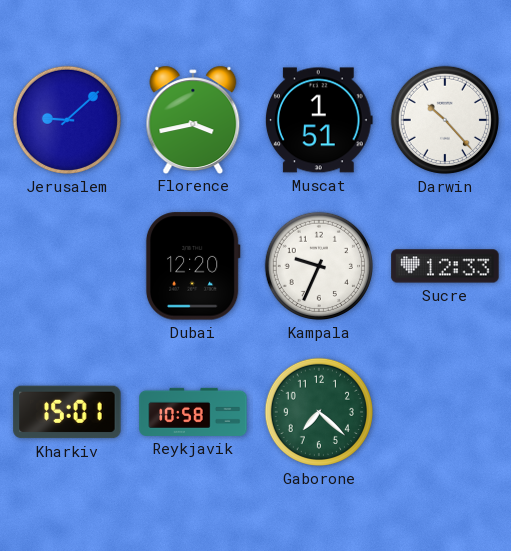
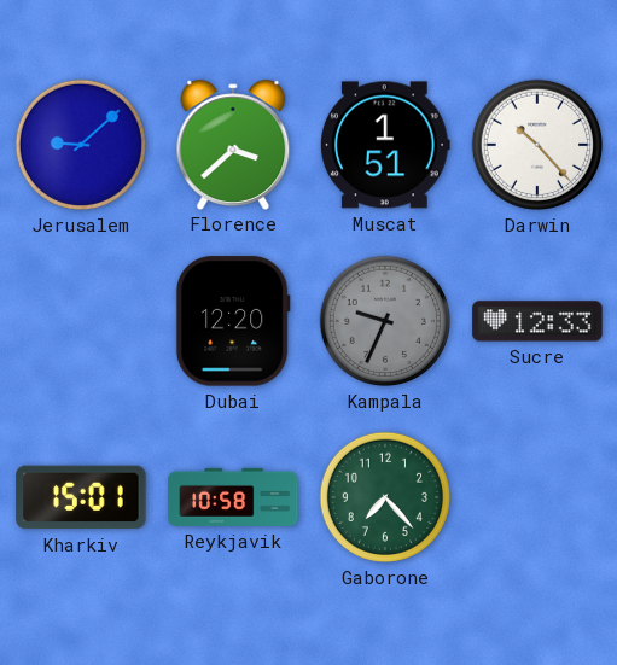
Florence: 3:43 -> 3:38 (233, 144)
Kampala dial: white -> grey (385, 321)
Gaborone: 7:22 -> 7:23 (385, 497)
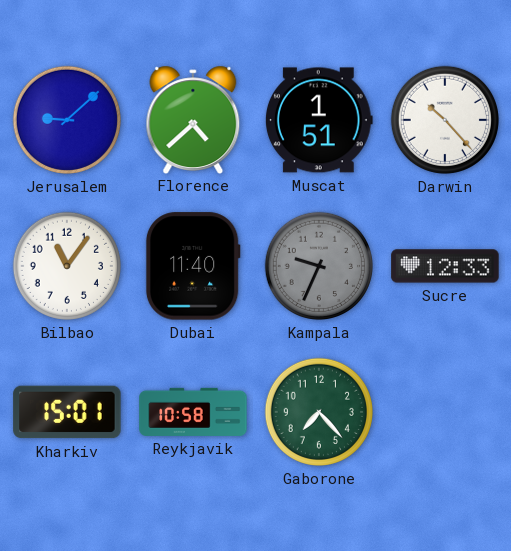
Florence: 3:38 -> 4:38 (193, 119)
Bilbao: none -> 11:06 (67, 266)
Dubai: 12:20 -> 11:40 (193, 266)
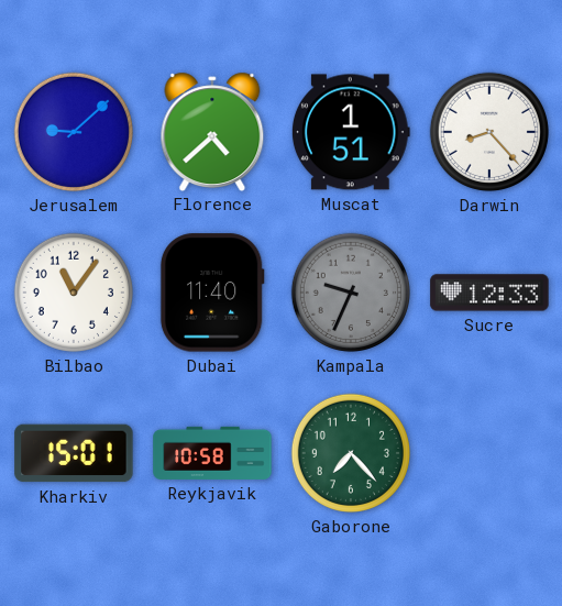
Darwin: 10:23 -> 8:23 (489, 132)
